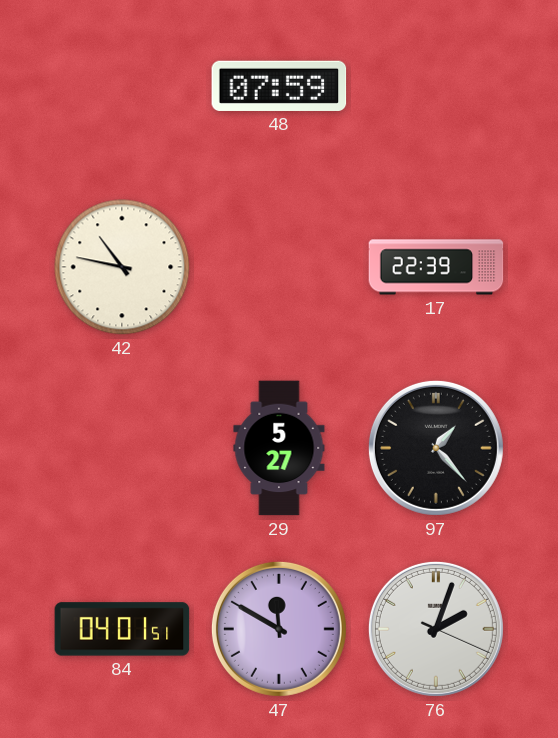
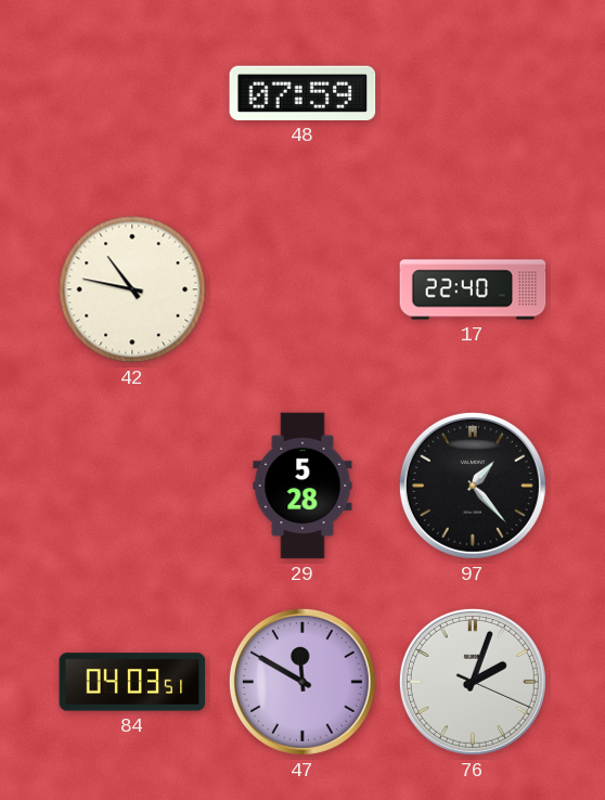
17: 22:39 -> 22:40 (473, 289)
29: 5:27 -> 5:28 (302, 486)
84: 04:01 -> 04:03 (132, 682)
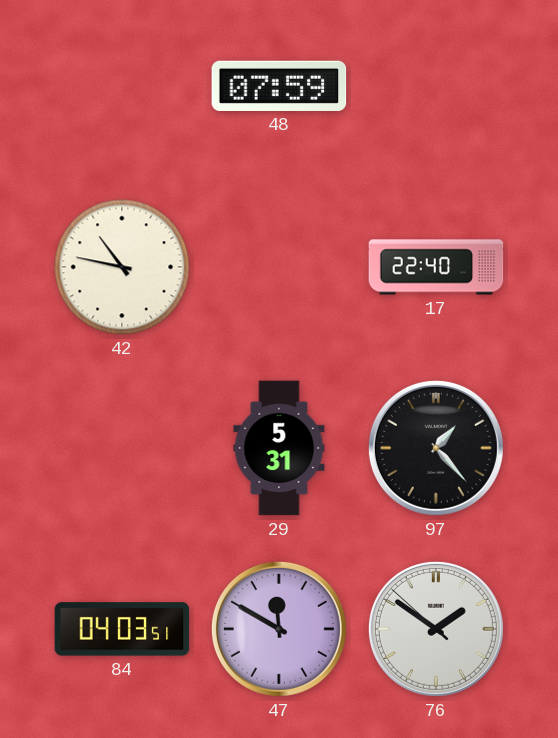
29: 5:28 -> 5:31 (279, 448)
76: 2:03 -> 1:50 (436, 629)
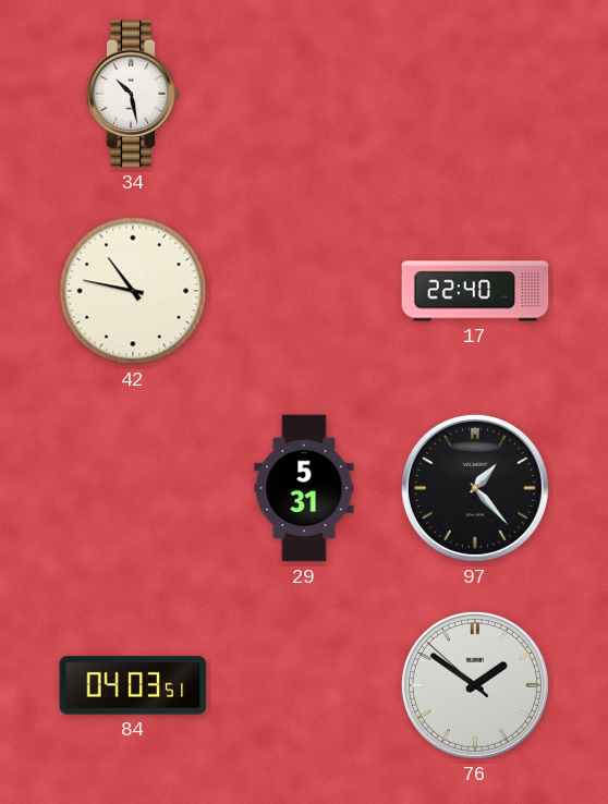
34: none -> 10:28 (133, 94)
48: 07:59 -> none (279, 86)
47: 11:50 -> none (279, 629)
